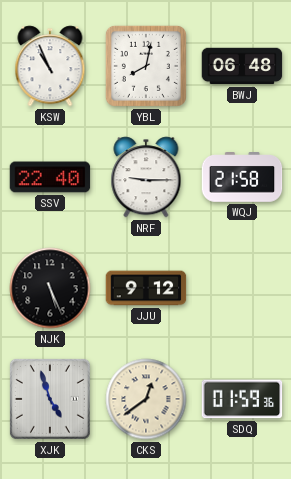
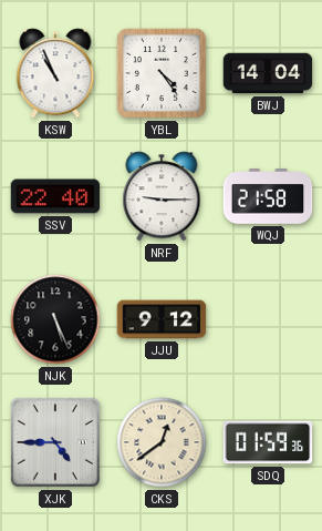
YBL: 8:02 -> 4:24 (162, 73)
BWJ: 06:48 -> 14:04 (268, 73)
XJK: 4:57 -> 4:45 (55, 442)
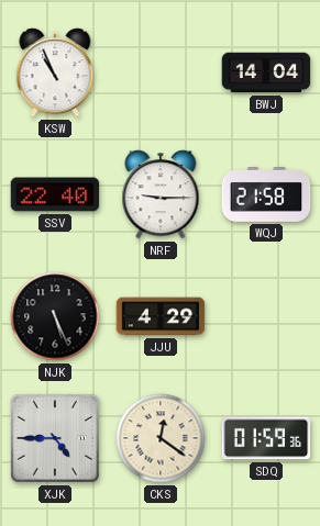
YBL: 4:24 -> none (162, 73)
JJU: 9:12 -> 4:29 (161, 316)
CKS: 12:39 -> 12:21 (161, 438)
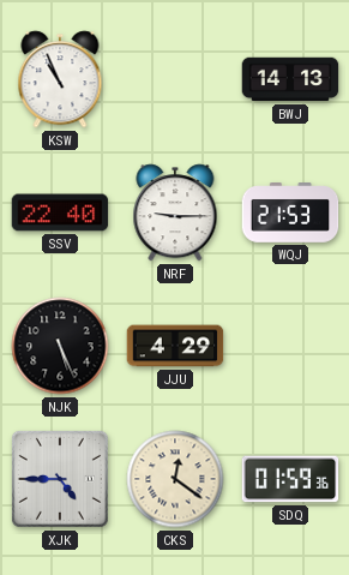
BWJ: 14:04 -> 14:13 (290, 79)
WQJ: 21:58 -> 21:53 (290, 212)
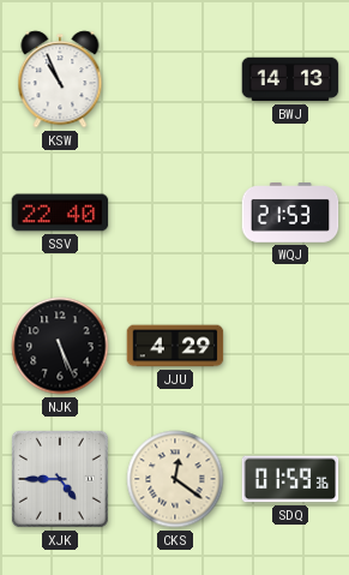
NRF: 9:15 -> none (175, 212)
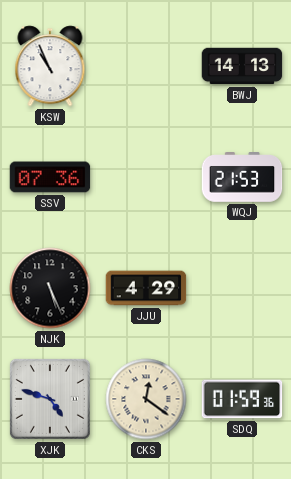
SSV: 22:40 -> 07:36 (50, 177)
XJK: 4:45 -> 4:48 (50, 399)
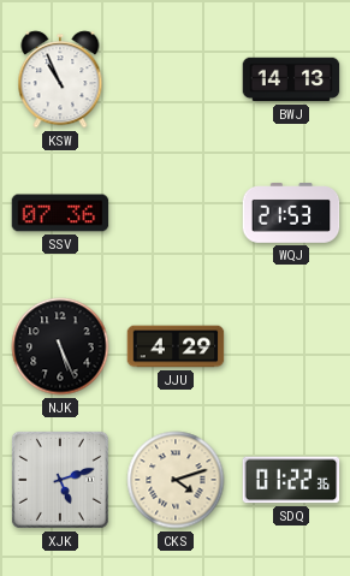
XJK: 4:48 -> 5:12 (60, 480)
CKS: 12:21 -> 4:12 (176, 480)
SDQ: 01:59 -> 01:22 (291, 480)
